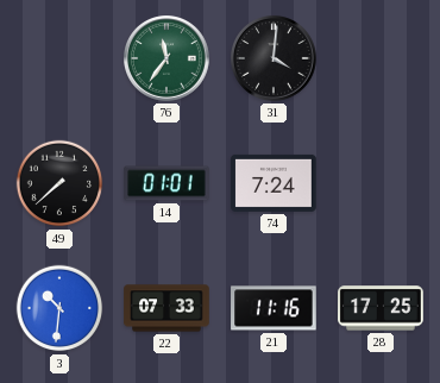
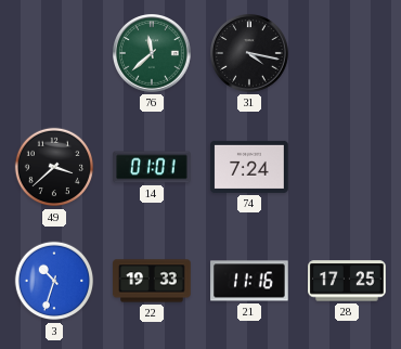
76: 11:36 -> 11:38 (153, 54)
31: 4:01 -> 4:17 (250, 54)
49: 7:38 -> 3:38 (54, 167)
3: 10:31 -> 10:33 (54, 281)
22: 07:33 -> 19:33 (152, 281)
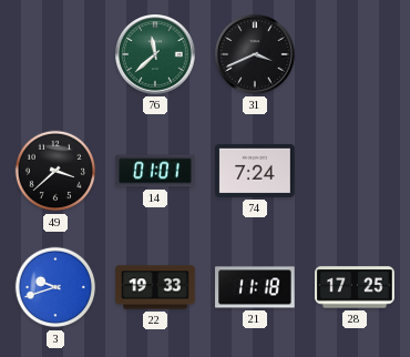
31: 4:17 -> 3:41 (256, 55)
3: 10:33 -> 9:42 (55, 287)
21: 11:16 -> 11:18 (255, 287)
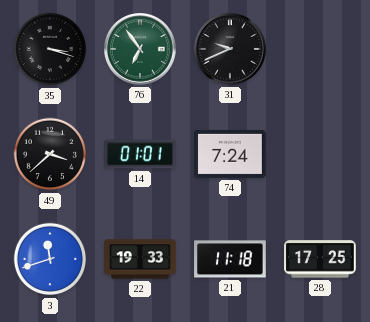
35: none -> 3:18 (50, 49)
76: 11:38 -> 6:54 (141, 50)
31: 3:41 -> 9:41 (231, 50)
3: 9:42 -> 11:42 (50, 259)
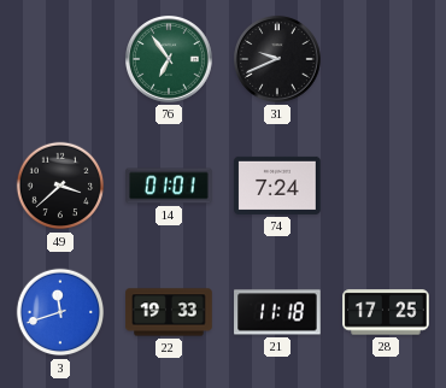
35: 3:18 -> none (50, 49)
